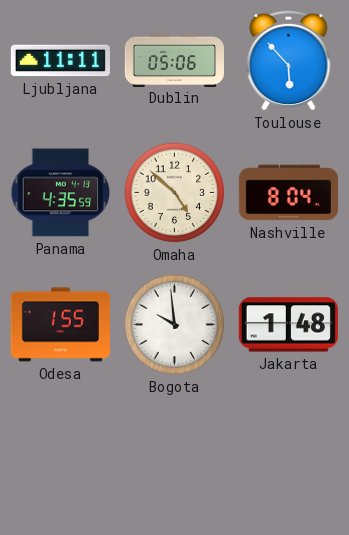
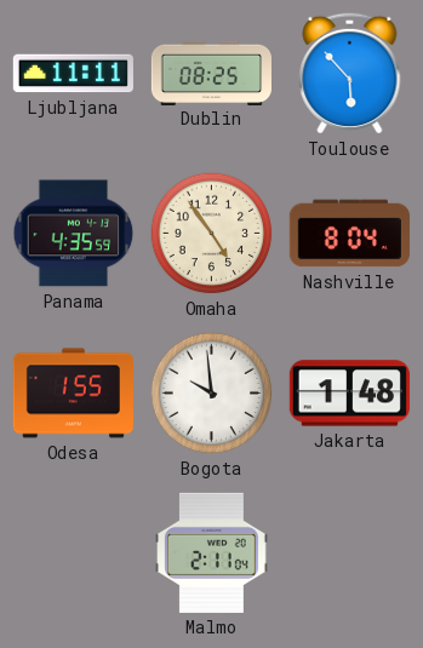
Dublin: 05:06 -> 08:25 (211, 73)
Omaha: 4:52 -> 4:54 (212, 234)
Malmo: none -> 2:11 (212, 552)
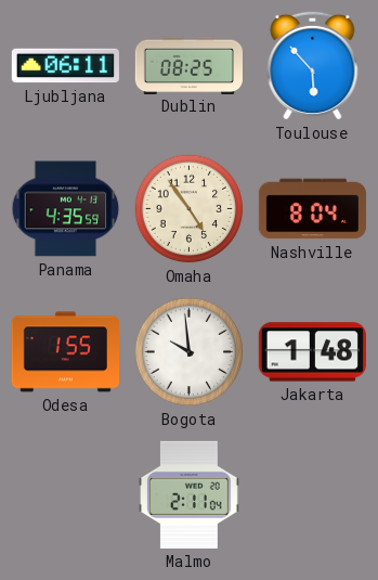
Ljubljana: 11:11 -> 06:11 (65, 66)
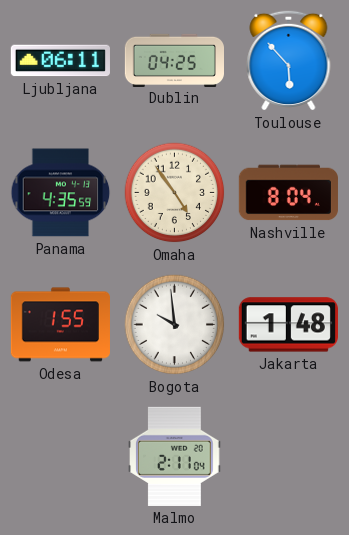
Dublin: 08:25 -> 04:25 (174, 60)
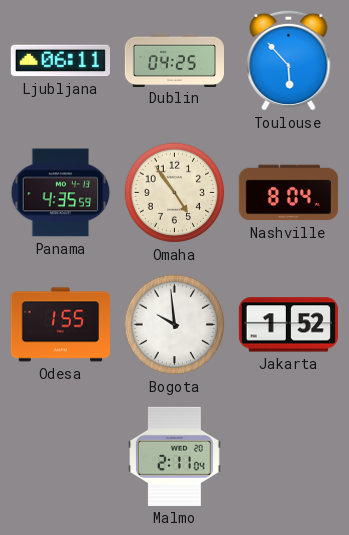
Jakarta: 1:48 -> 1:52 (288, 325)
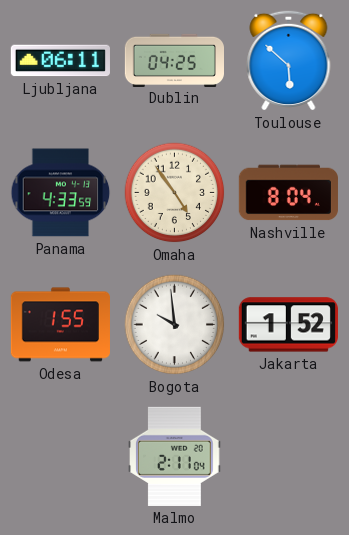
Toulouse: 5:53 -> 5:52 (289, 60)
Panama: 4:35 -> 4:33 (61, 193)
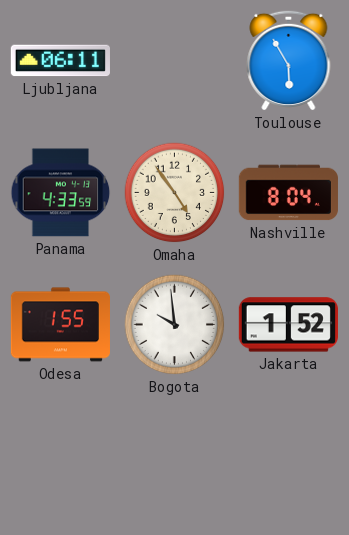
Dublin: 04:25 -> none (174, 60)
Toulouse: 5:52 -> 5:55 (289, 60)
Malmo: 2:11 -> none (175, 456)
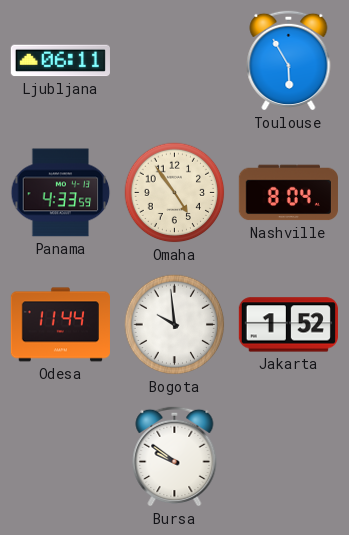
Odesa: 1:55 -> 11:44 (60, 325)
Bursa: none -> 9:51 (175, 456)
